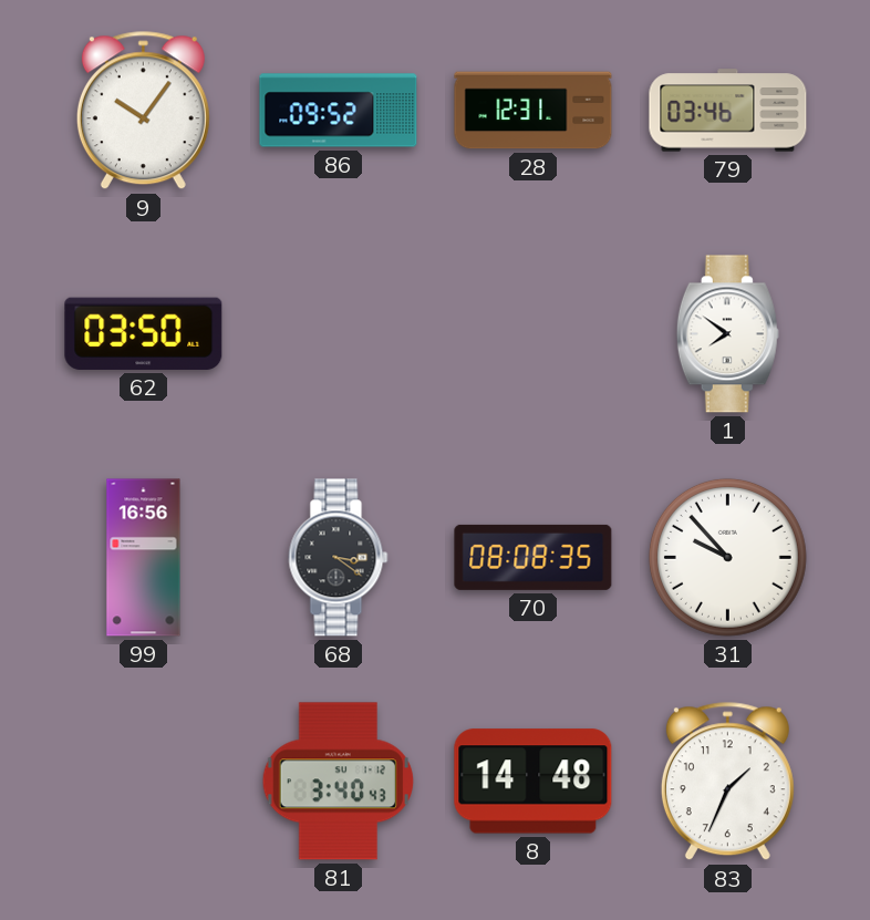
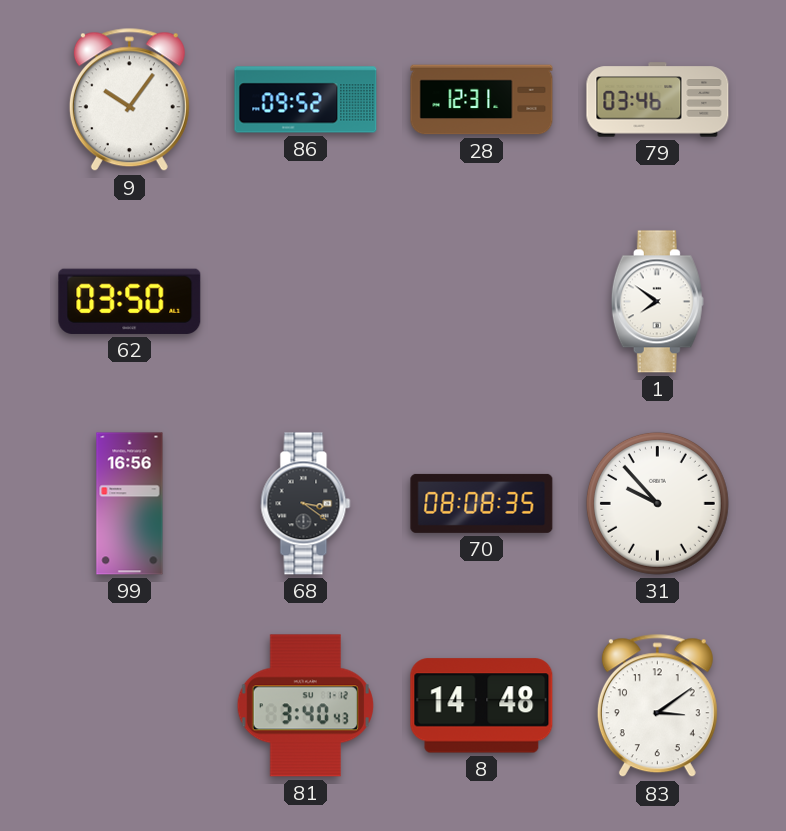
83: 1:34 -> 3:09 (657, 706)
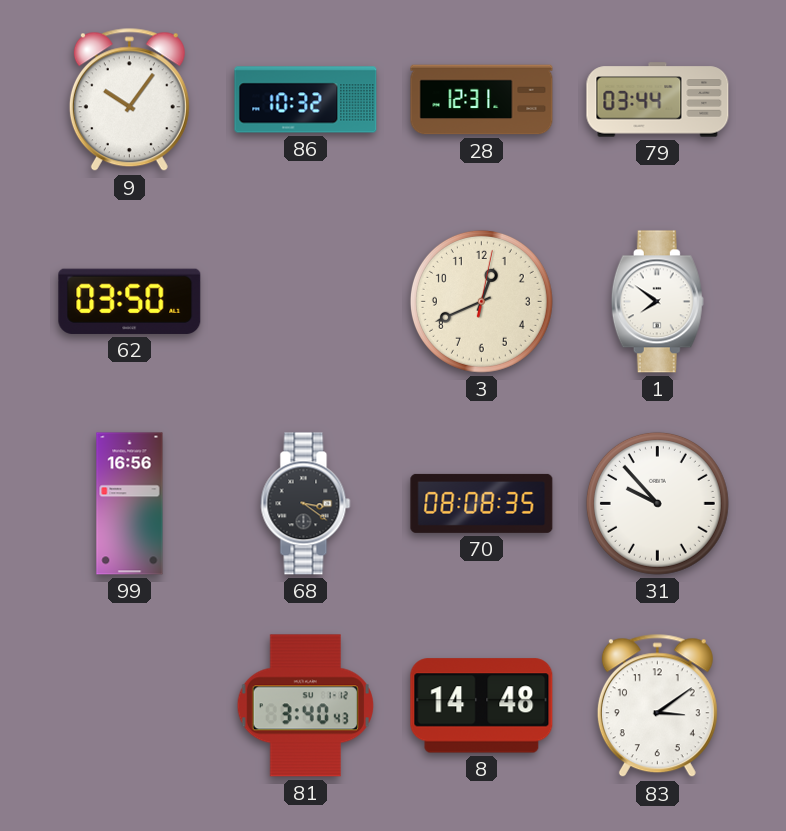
86: 09:52 -> 10:32 (306, 100)
79: 03:46 -> 03:44 (658, 100)
3: none -> 12:41 (481, 301)
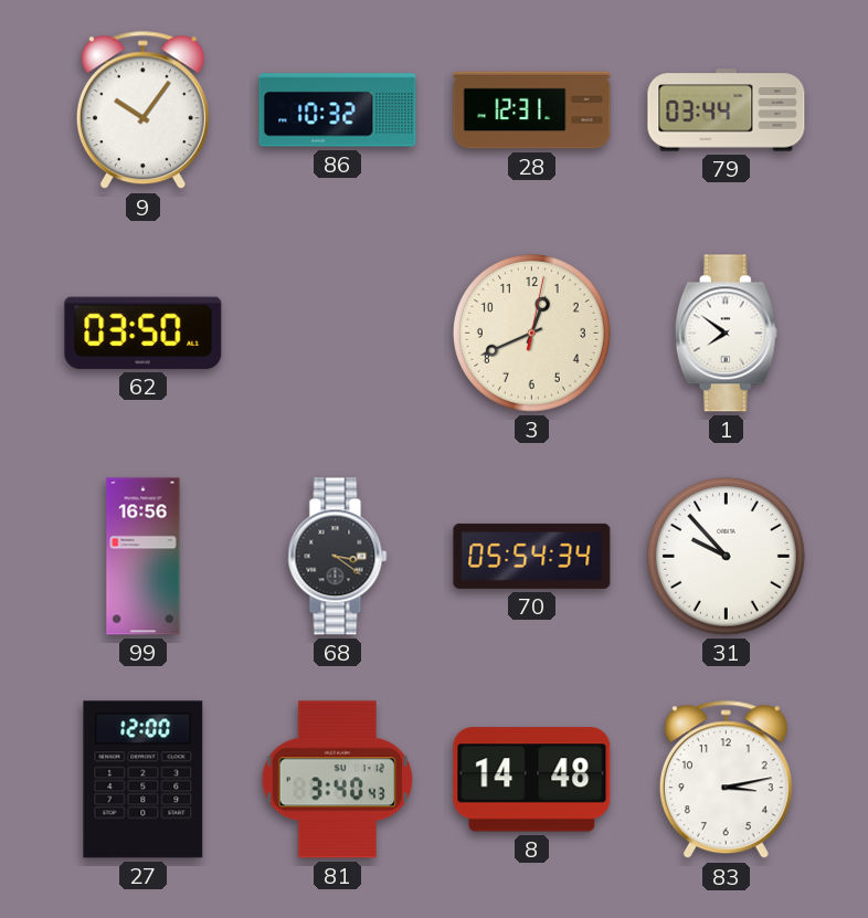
70: 08:08 -> 05:54 (532, 556)
27: none -> 12:00 (144, 780)
83: 3:09 -> 3:13 (726, 780)
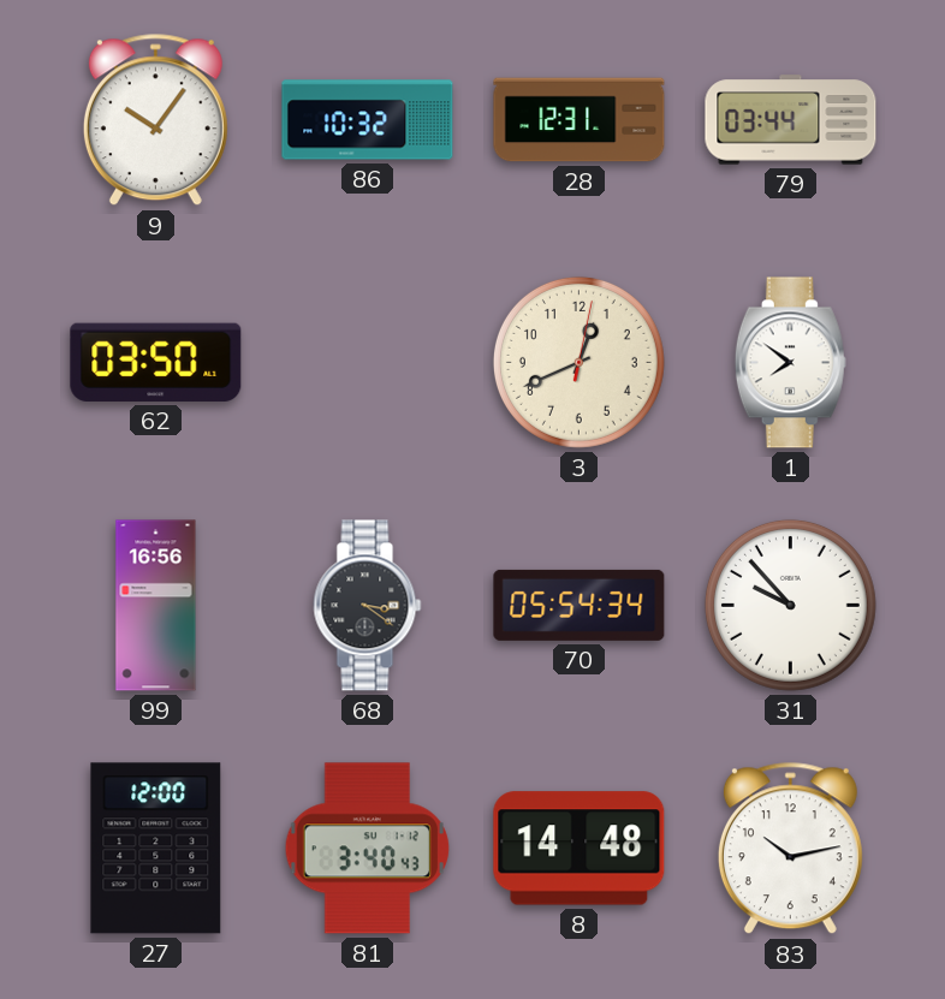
83: 3:13 -> 10:13 (790, 849)
